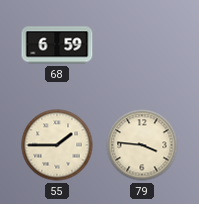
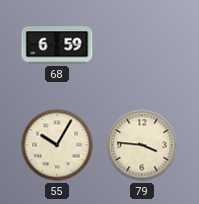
55: 1:45 -> 10:05 (57, 145)
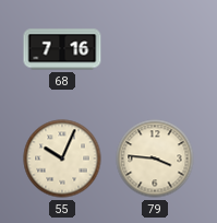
68: 6:59 -> 7:16 (62, 49)
55: 10:05 -> 10:04 (62, 159)
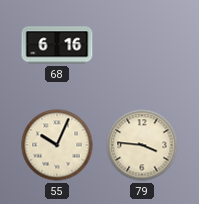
68: 7:16 -> 6:16 (57, 45)
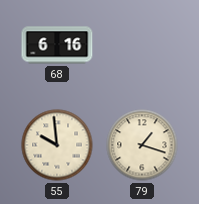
55: 10:04 -> 9:59 (57, 145)
79: 3:46 -> 1:18 (142, 145)
